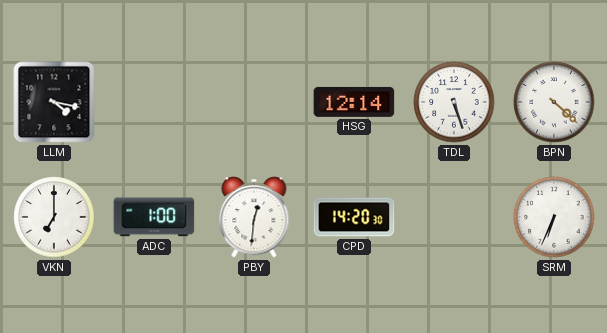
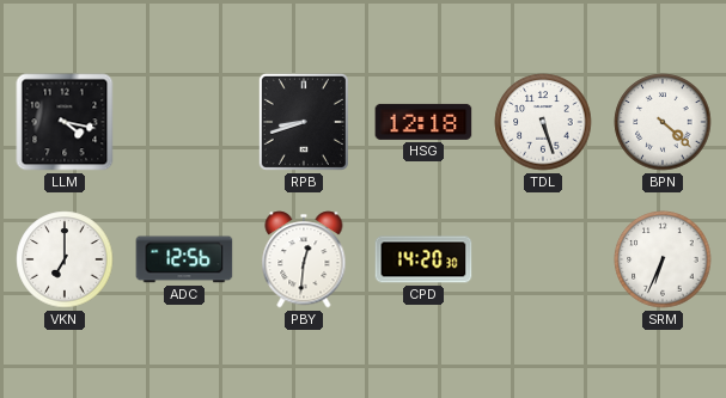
RPB: none -> 8:42 (304, 122)
HSG: 12:14 -> 12:18 (423, 122)
ADC: 1:00 -> 12:56 (184, 259)
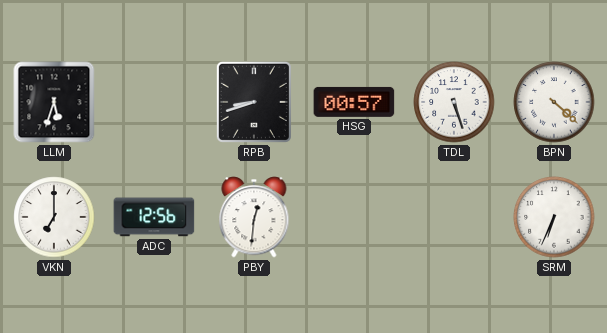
LLM: 4:17 -> 5:33 (54, 102)
HSG: 12:18 -> 00:57 (354, 102)
CPD: 14:20 -> none (423, 259)
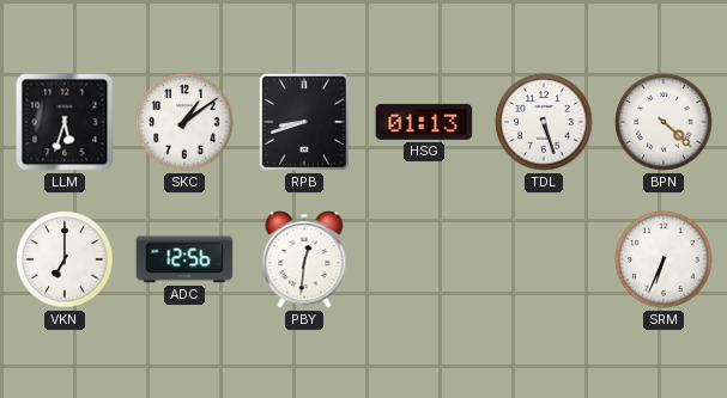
SKC: none -> 1:09 (184, 122)
HSG: 00:57 -> 01:13 (424, 122)
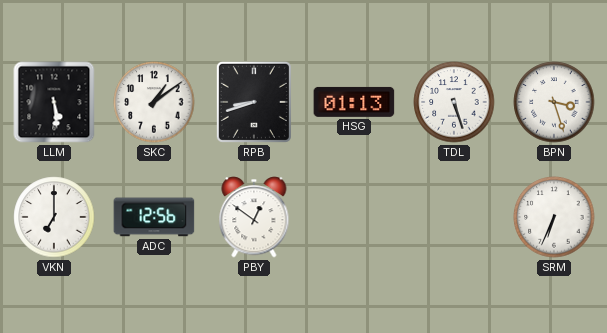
LLM: 5:33 -> 5:29 (54, 102)
BPN: 4:22 -> 3:27 (554, 102)
PBY: 12:31 -> 12:51 (254, 217)
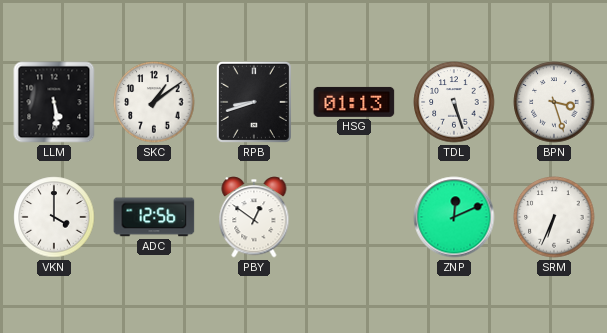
VKN: 7:00 -> 4:00 (54, 217)
ZNP: none -> 12:11 (454, 217)
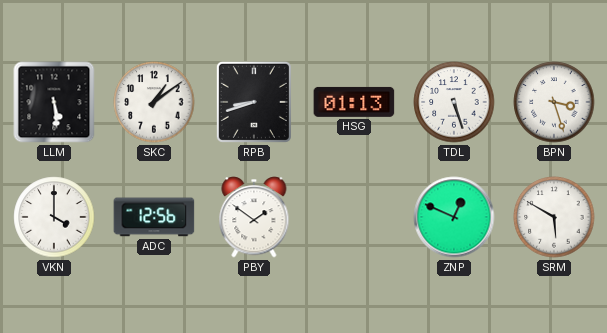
PBY: 12:51 -> 1:51 (254, 217)
ZNP: 12:11 -> 12:49 (454, 217)
SRM: 6:34 -> 5:50 (554, 217)
